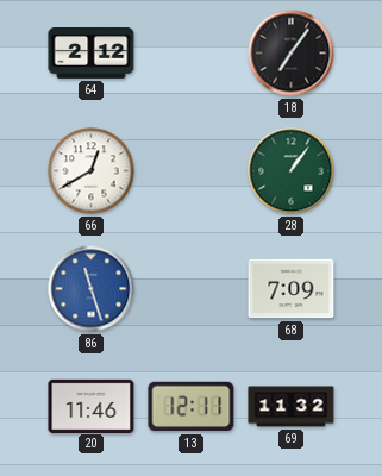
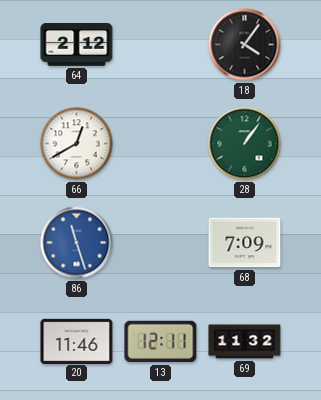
18: 7:06 -> 4:06 (245, 45)
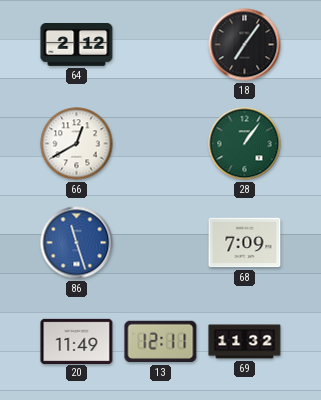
18: 4:06 -> 7:06 (245, 45)
20: 11:46 -> 11:49 (77, 341)
